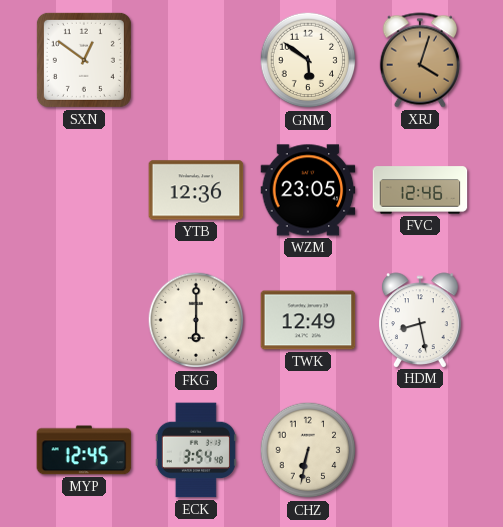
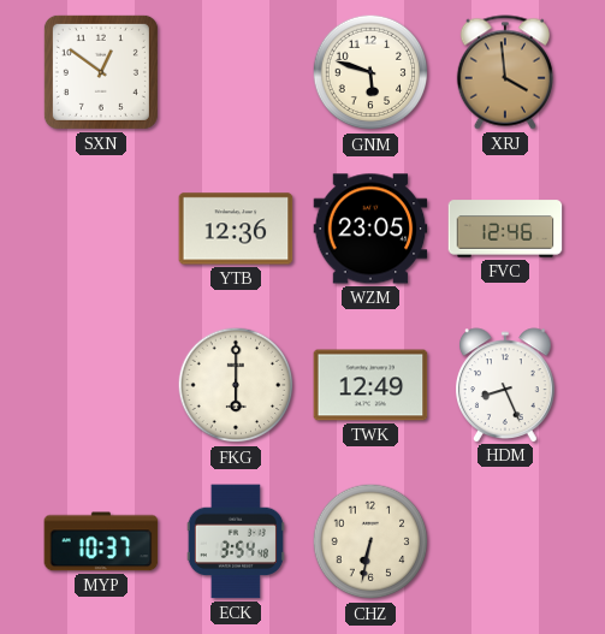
GNM: 5:51 -> 5:48 (370, 72)
XRJ: 4:03 -> 3:59 (505, 72)
HDM: 8:28 -> 8:26 (506, 385)
MYP: 12:45 -> 10:37 (101, 541)
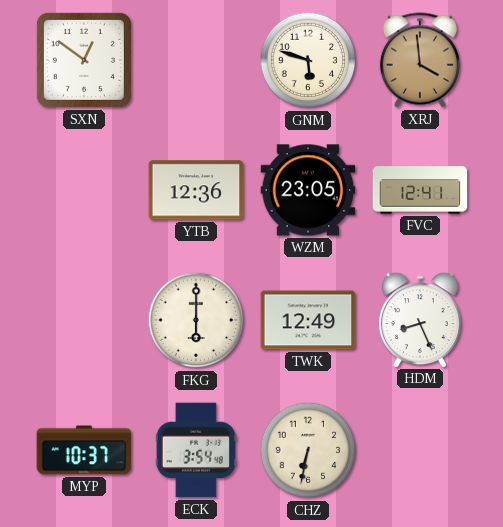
FVC: 12:46 -> 12:41 (420, 190)
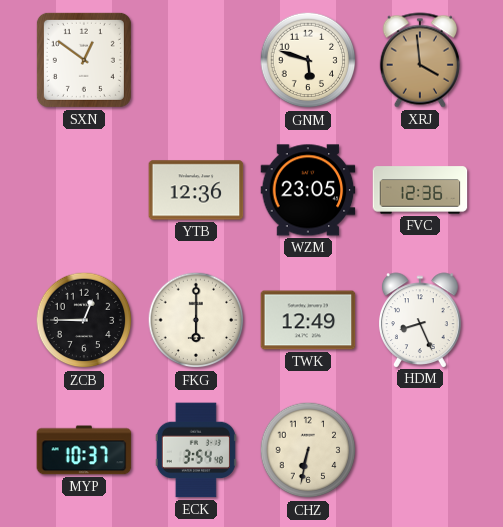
FVC: 12:41 -> 12:36 (420, 190)
ZCB: none -> 12:45 (84, 320)
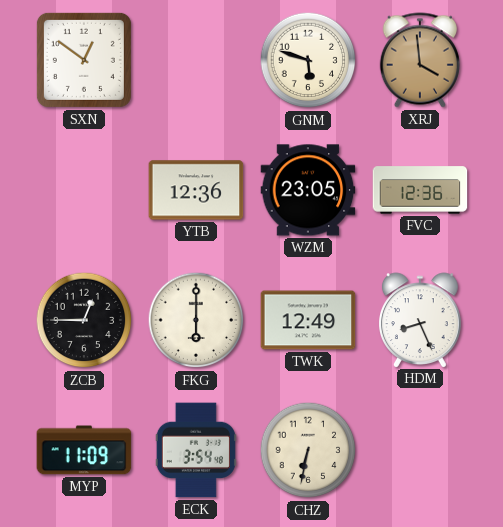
MYP: 10:37 -> 11:09 (84, 450)
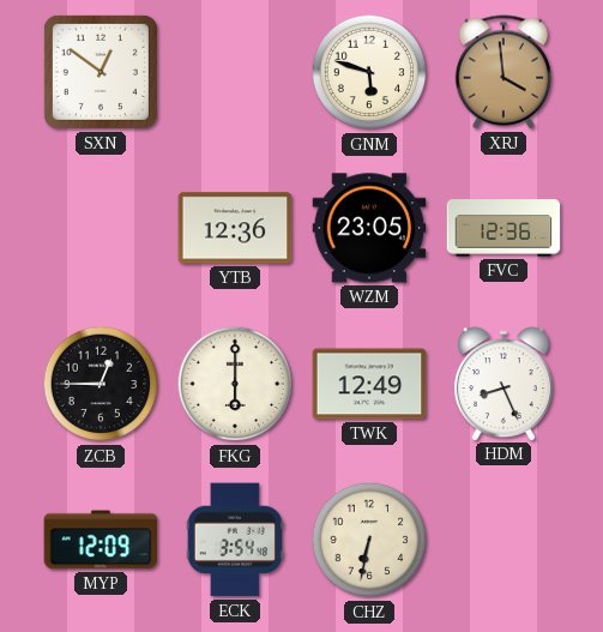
MYP: 11:09 -> 12:09 (101, 540)
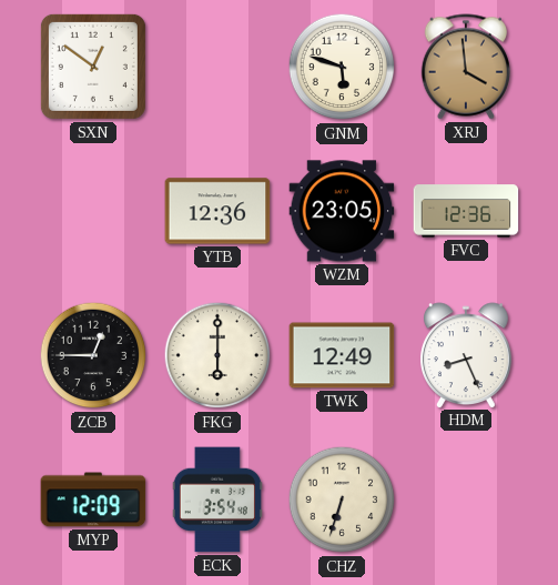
CHZ: 6:32 -> 6:33 (342, 500)
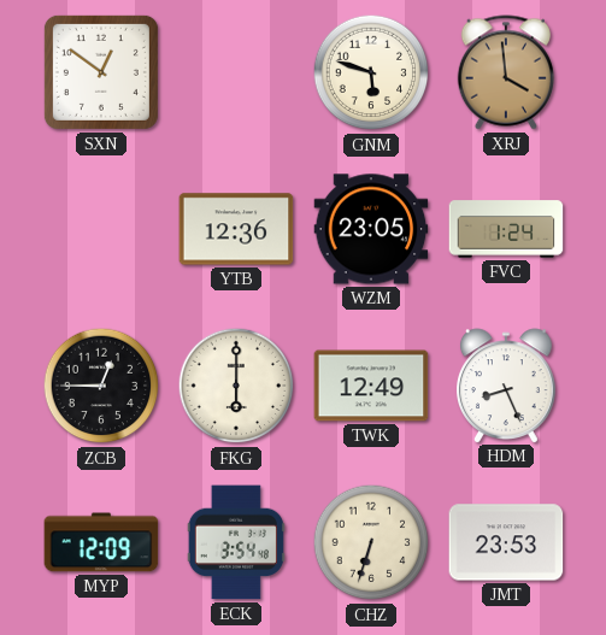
FVC: 12:36 -> 1:24 (506, 229)
JMT: none -> 23:53 (506, 542)
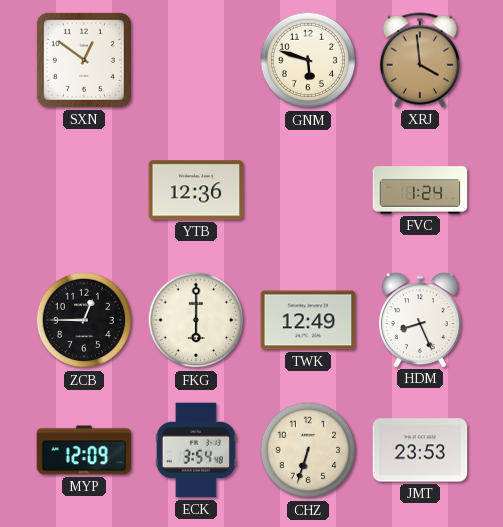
WZM: 23:05 -> none (371, 229)
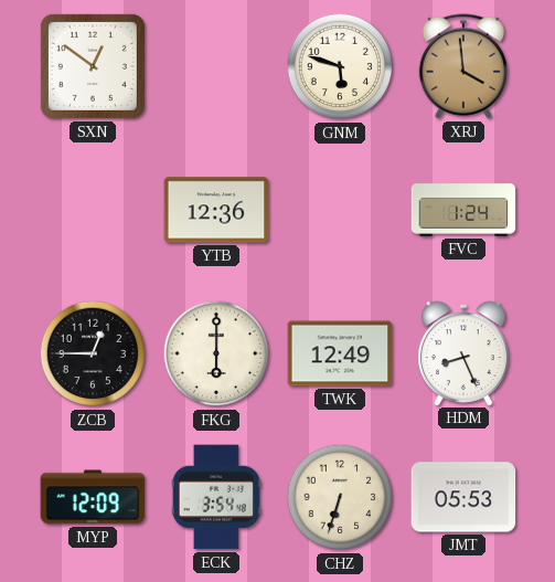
JMT: 23:53 -> 05:53 (463, 497)
